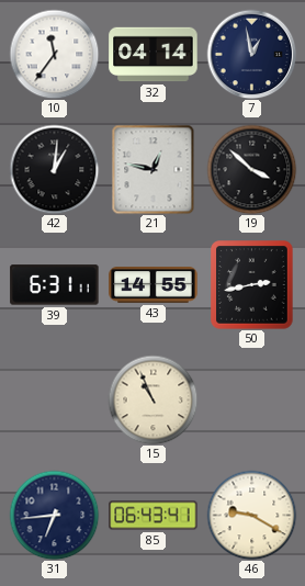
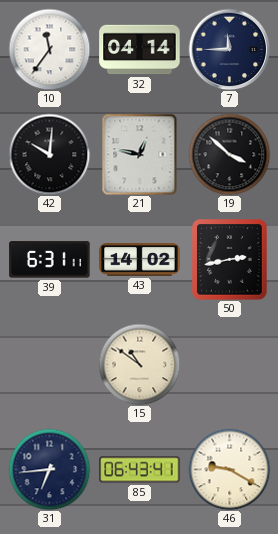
7: 12:58 -> 11:45 (229, 49)
42: 1:01 -> 10:01 (49, 154)
43: 14:55 -> 14:02 (140, 260)
15: 10:56 -> 10:51 (139, 364)
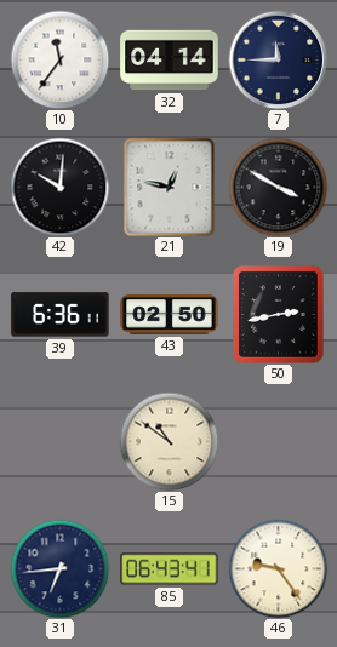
19: 3:52 -> 3:50 (278, 187)
39: 6:31 -> 6:36 (61, 315)
43: 14:02 -> 02:50 (170, 315)
46: 9:20 -> 9:24 (278, 568)
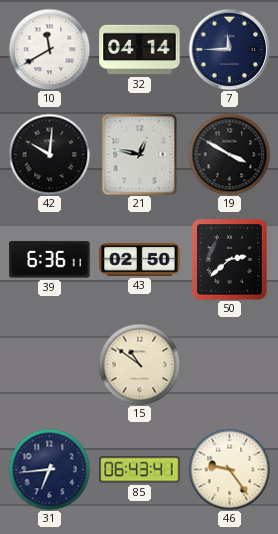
10: 11:36 -> 11:40 (49, 49)
50: 2:43 -> 2:38 (230, 260)
